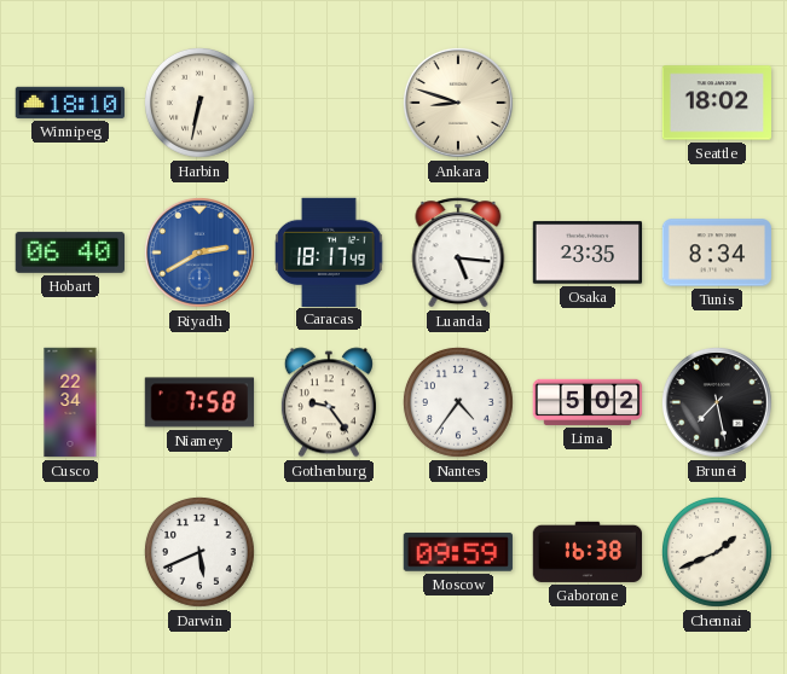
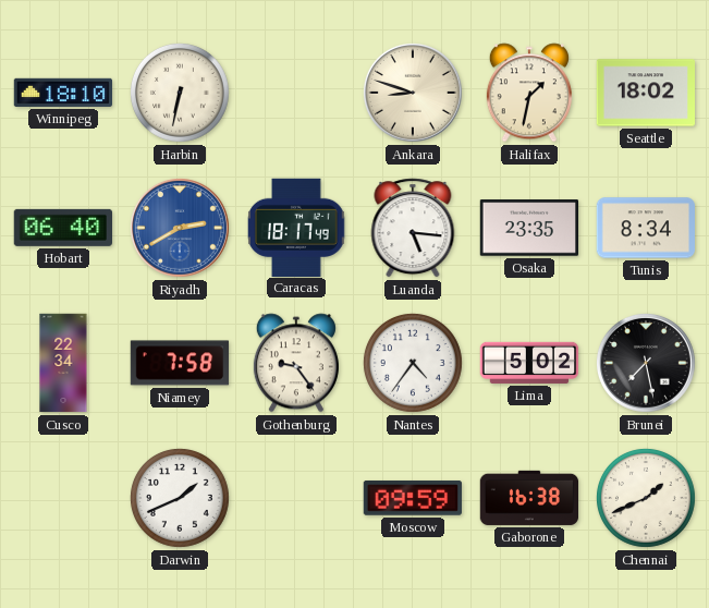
Halifax: none -> 1:32 (529, 93)
Darwin: 5:41 -> 1:41 (180, 498)
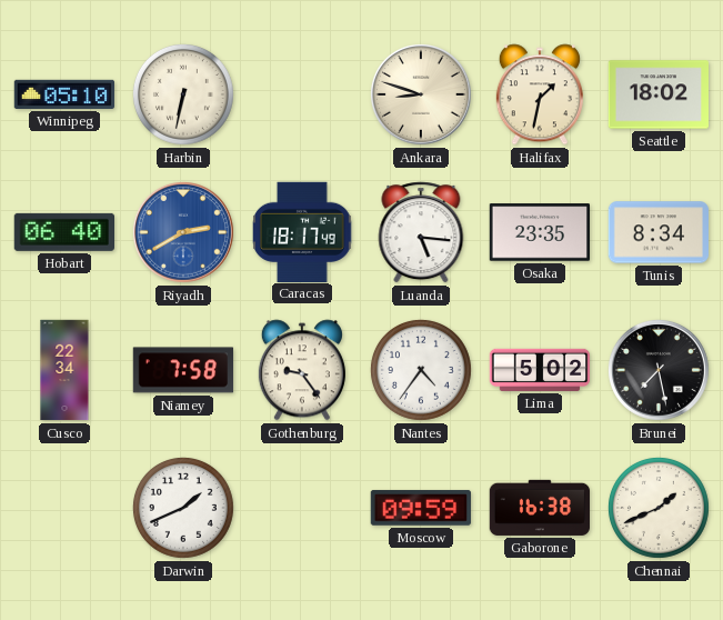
Winnipeg: 18:10 -> 05:10 (63, 94)
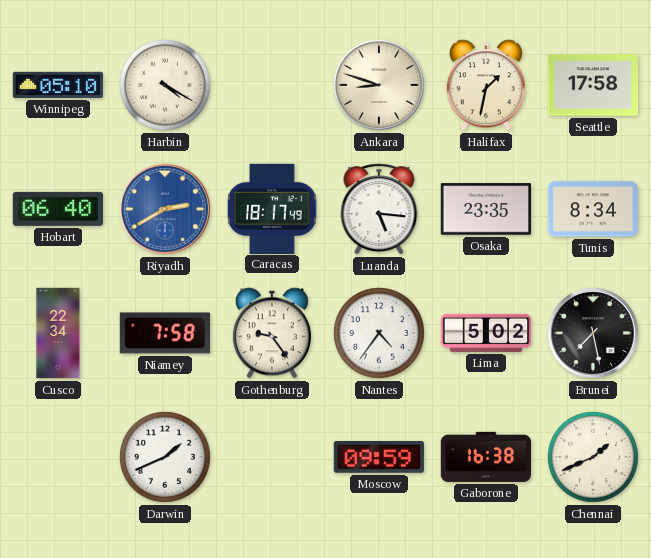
Harbin: 6:32 -> 4:20 (165, 85)
Seattle: 18:02 -> 17:58 (592, 85)
